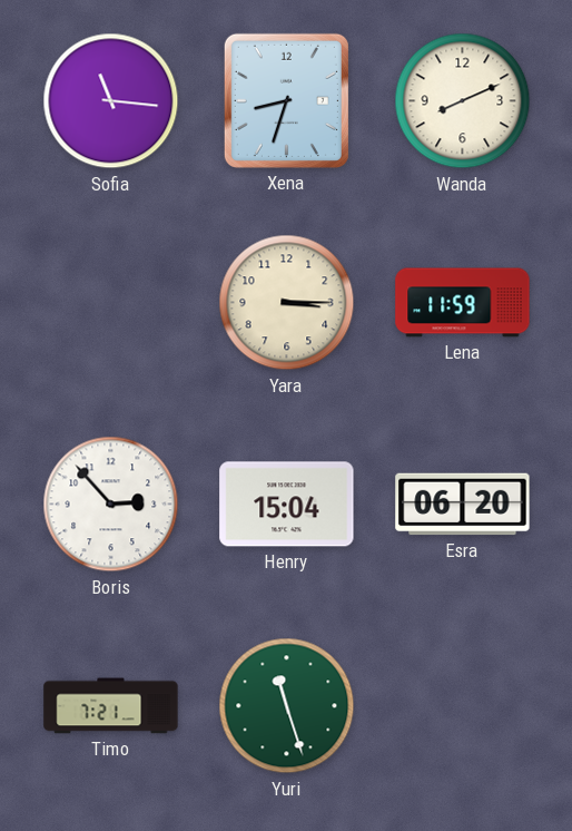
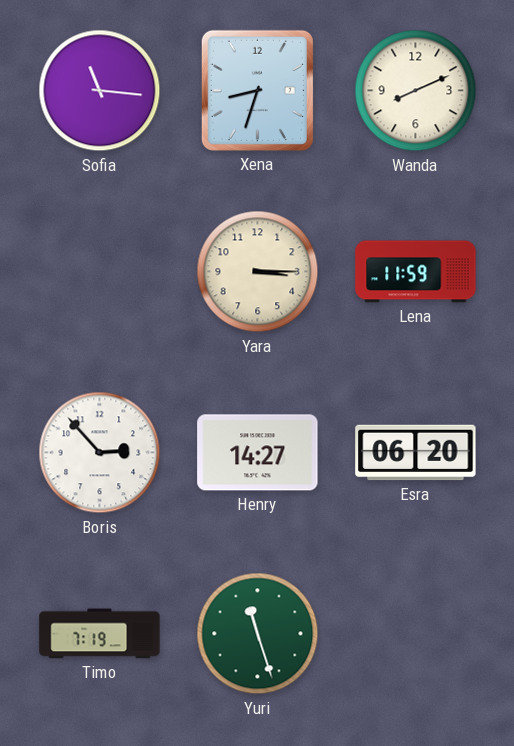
Henry: 15:04 -> 14:27 (258, 453)
Timo: 7:21 -> 7:19 (100, 634)
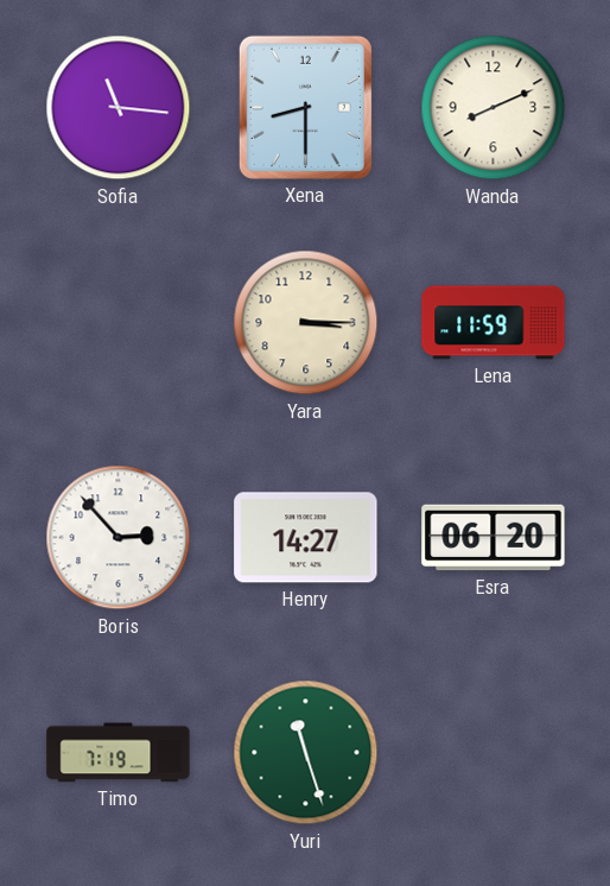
Xena: 8:33 -> 8:30 (305, 107)
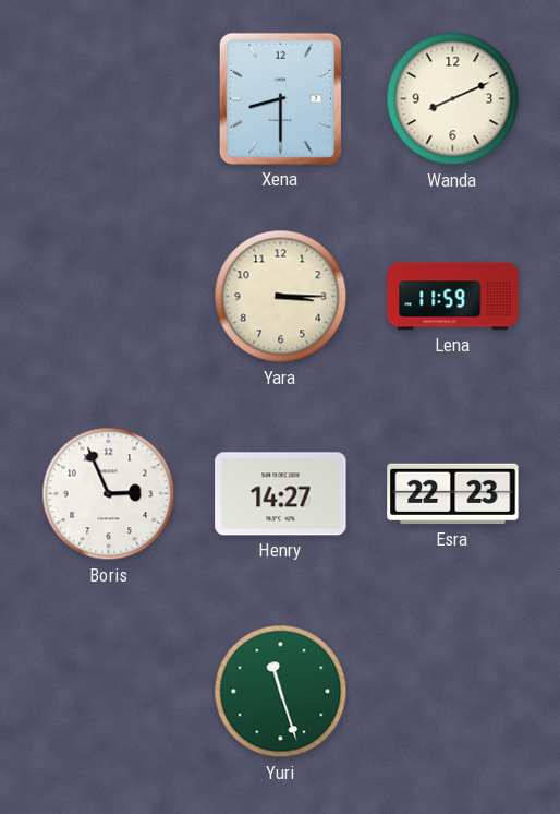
Sofia: 11:16 -> none (119, 108)
Boris: 2:53 -> 2:56 (109, 494)
Esra: 06:20 -> 22:23 (453, 494)
Timo: 7:19 -> none (119, 753)
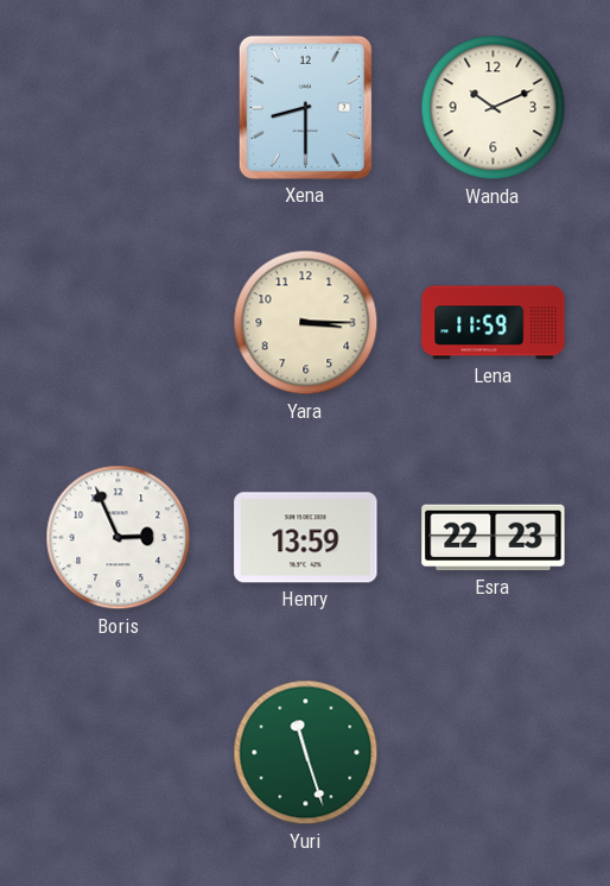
Wanda: 8:11 -> 10:11 (494, 108)
Henry: 14:27 -> 13:59 (306, 538)
